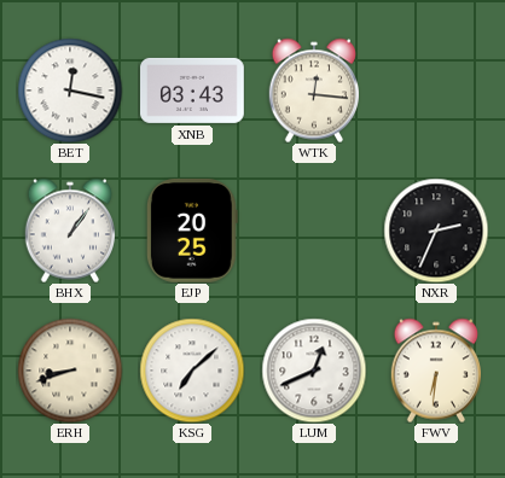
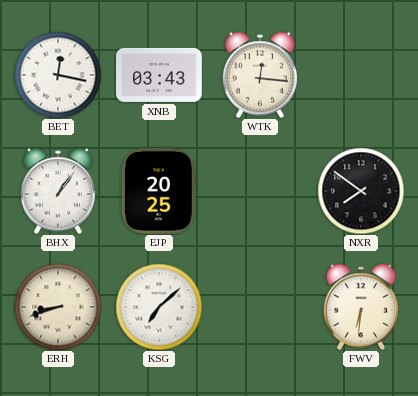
NXR: 2:34 -> 7:51 (361, 191)
LUM: 12:41 -> none (314, 371)
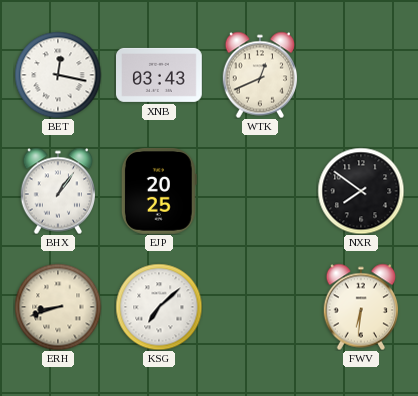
WTK: 12:16 -> 12:41 (259, 75)
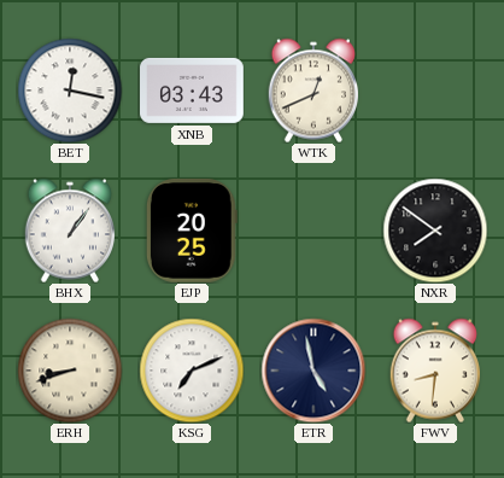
KSG: 7:08 -> 7:11 (192, 371)
ETR: none -> 4:58 (313, 371)
FWV: 6:31 -> 8:31 (434, 371)
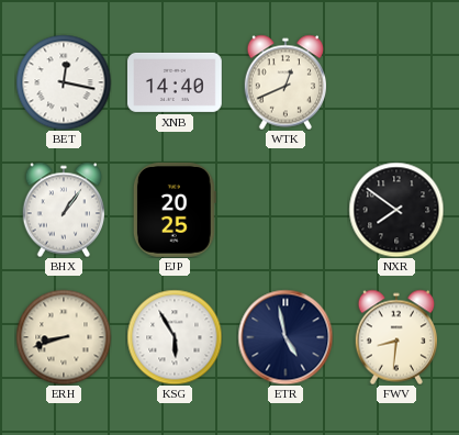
XNB: 03:43 -> 14:40 (176, 82)
KSG: 7:11 -> 5:55 (175, 337)
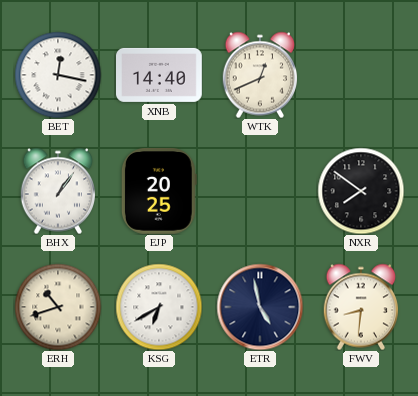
ERH: 8:42 -> 10:42 (58, 307)
KSG: 5:55 -> 6:40 (159, 307)
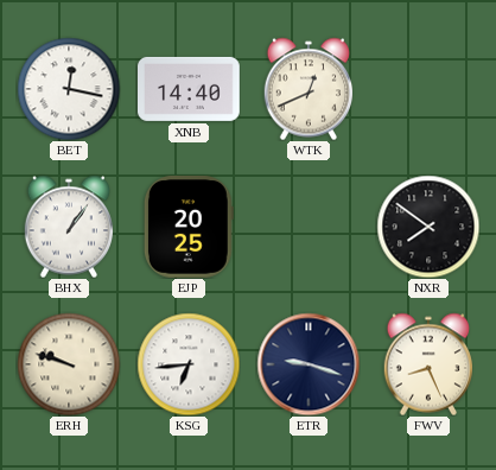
ERH: 10:42 -> 9:48 (69, 364)
KSG: 6:40 -> 6:44 (189, 364)
ETR: 4:58 -> 9:18 (309, 364)
FWV: 8:31 -> 8:26 (427, 364)
